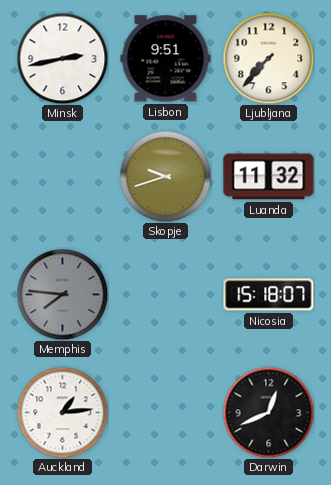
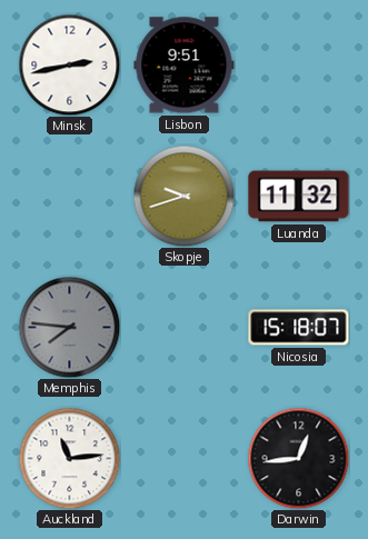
Ljubljana: 7:37 -> none (268, 58)
Auckland: 1:14 -> 11:14 (69, 458)
Darwin: 12:41 -> 12:44 (298, 458)
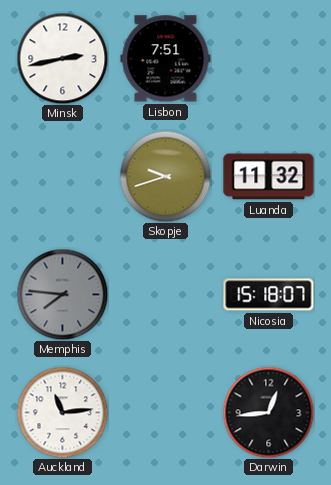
Lisbon: 9:51 -> 7:51 (166, 59)
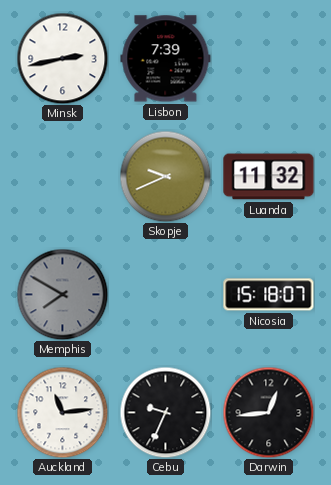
Lisbon: 7:51 -> 7:39 (166, 59)
Skopje: 9:42 -> 9:41 (165, 176)
Memphis: 7:46 -> 7:50 (62, 294)
Cebu: none -> 9:34 (165, 412)
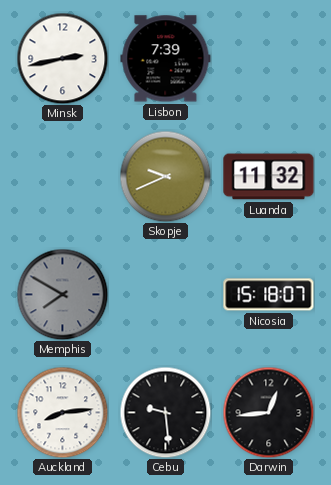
Auckland: 11:14 -> 8:14 (62, 412)
Cebu: 9:34 -> 9:29 (165, 412)
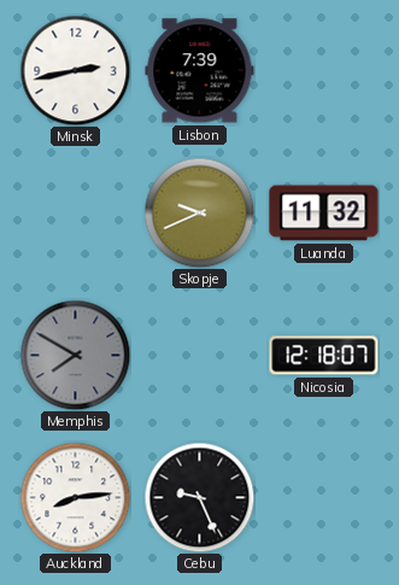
Nicosia: 15:18 -> 12:18 (324, 356)
Cebu: 9:29 -> 9:26 (199, 497)
Darwin: 12:44 -> none (268, 412)
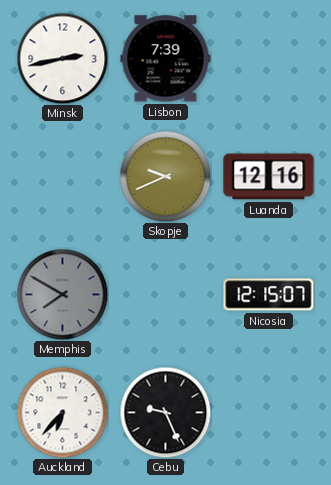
Luanda: 11:32 -> 12:16 (269, 177)
Nicosia: 12:18 -> 12:15 (269, 295)
Auckland: 8:14 -> 6:37 (62, 412)
